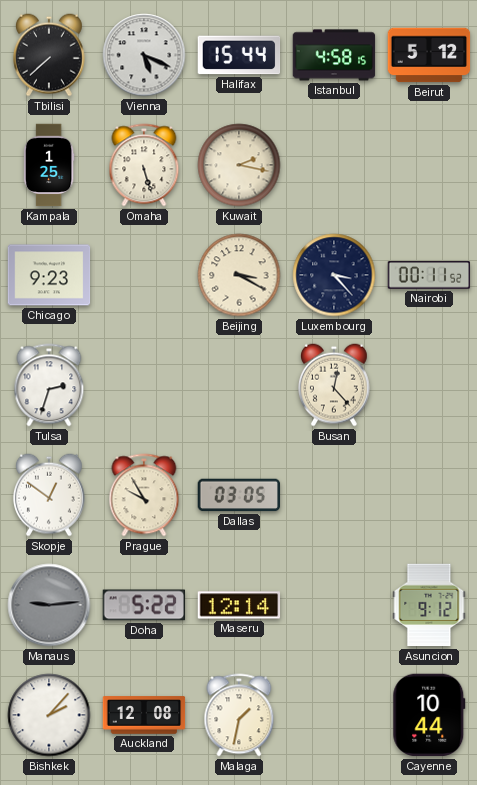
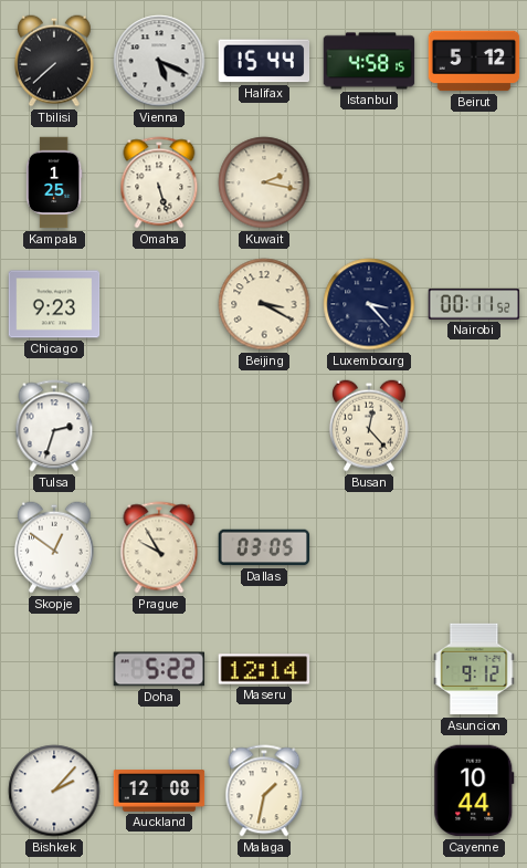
Manaus: 9:14 -> none (49, 605)
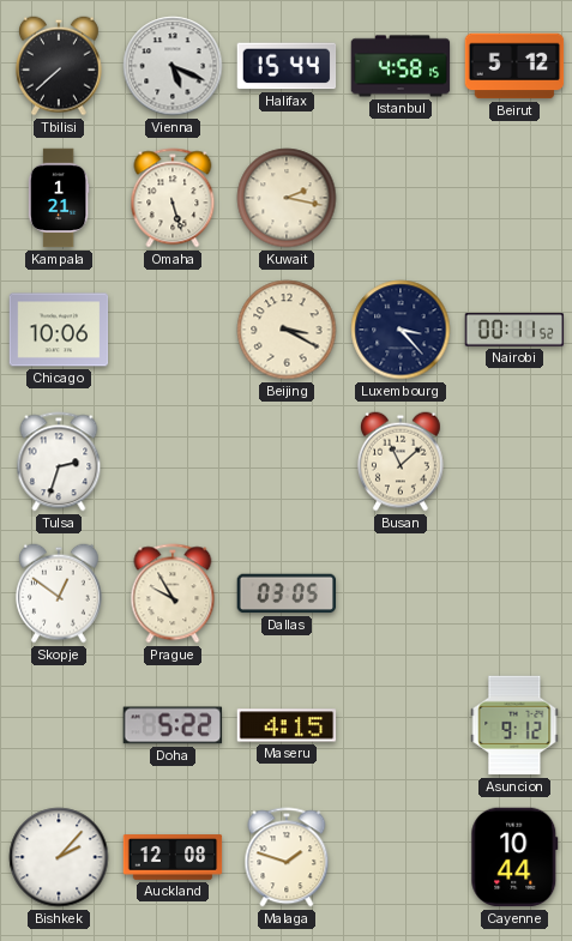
Kampala: 1:25 -> 1:21 (59, 198)
Chicago: 9:23 -> 10:06 (59, 330)
Busan: 12:23 -> 11:08 (401, 462)
Maseru: 12:14 -> 4:15 (287, 725)
Malaga: 1:32 -> 1:48 (287, 857)
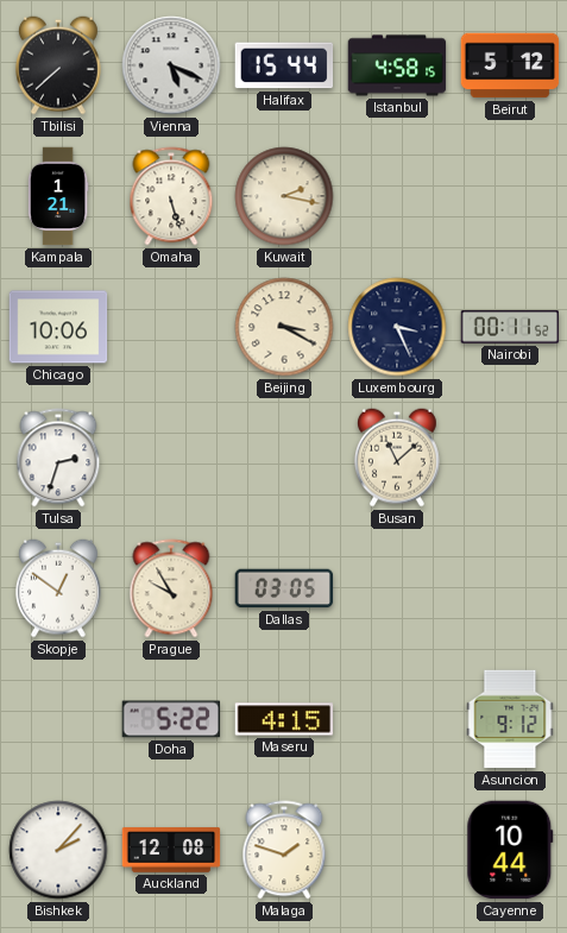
Luxembourg: 3:23 -> 3:26 (397, 327)
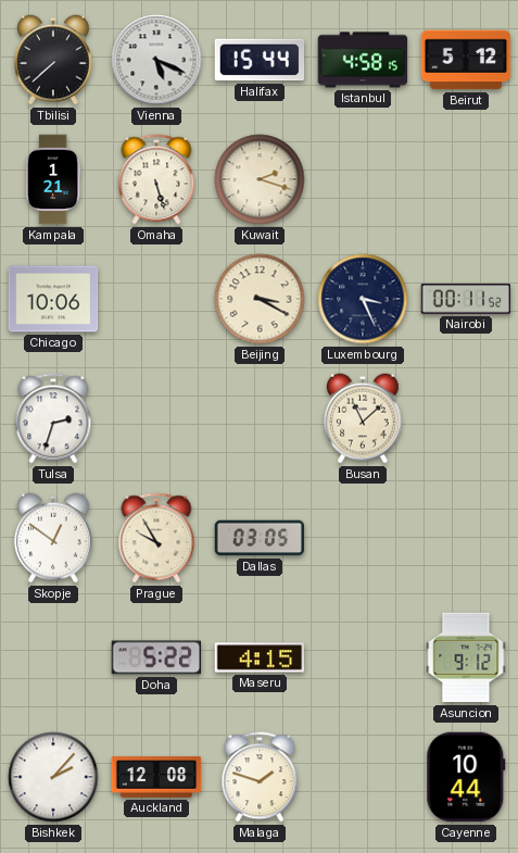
Kuwait: 2:17 -> 2:18 (260, 179)
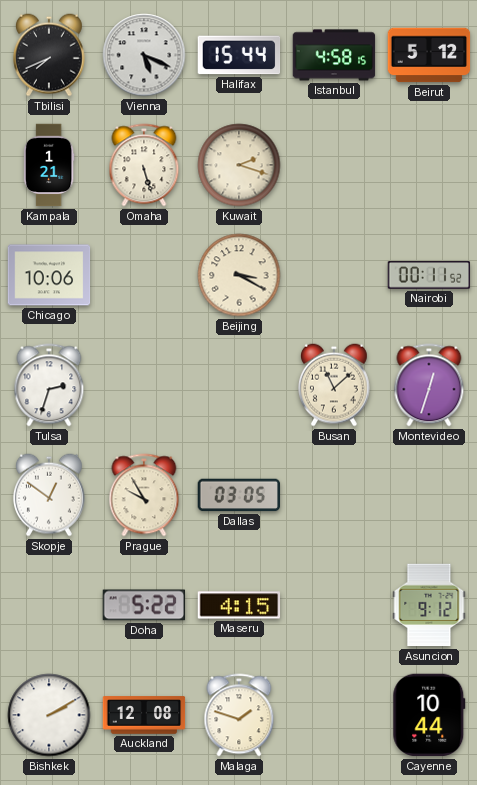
Tbilisi: 7:38 -> 7:41 (49, 55)
Luxembourg: 3:26 -> none (363, 299)
Montevideo: none -> 12:33 (429, 385)
Bishkek: 2:07 -> 2:10 (49, 715)
